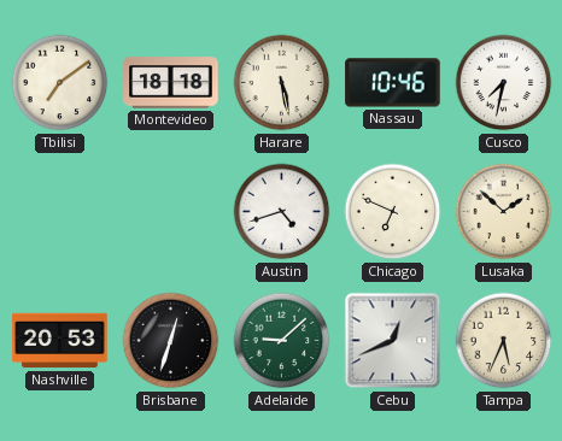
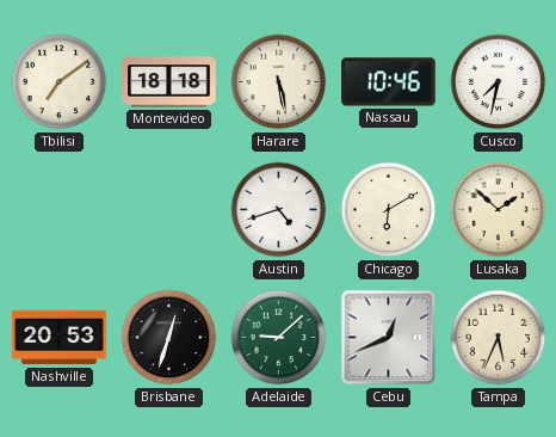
Chicago: 6:49 -> 6:10 (389, 210)
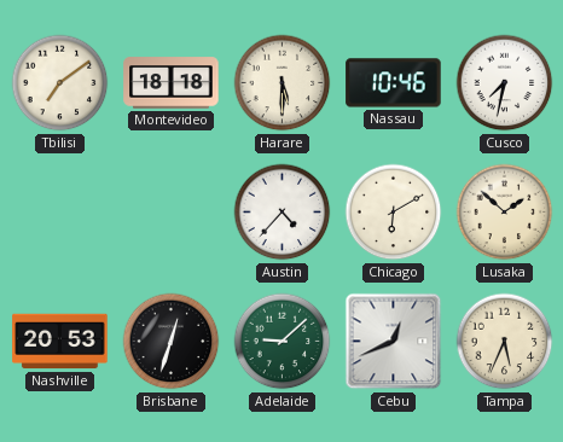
Harare: 5:28 -> 5:30 (283, 83)
Austin: 4:42 -> 4:37 (283, 213)
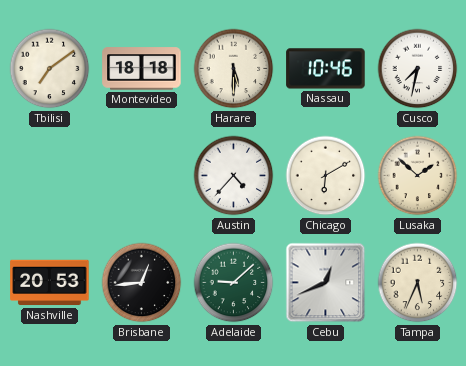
Brisbane: 12:33 -> 12:44 (142, 283)
